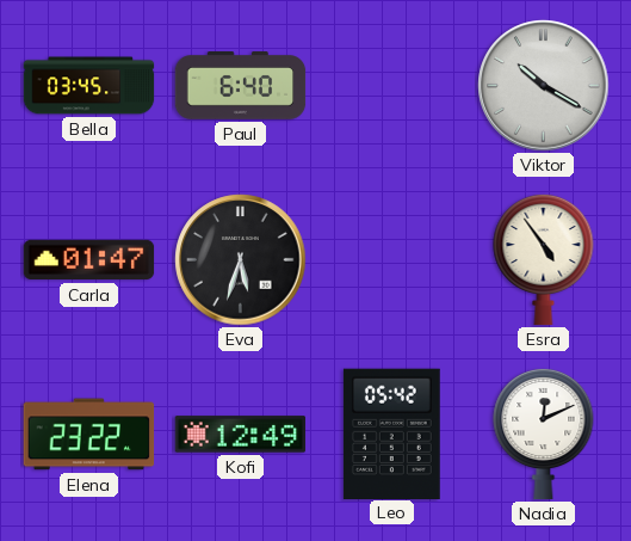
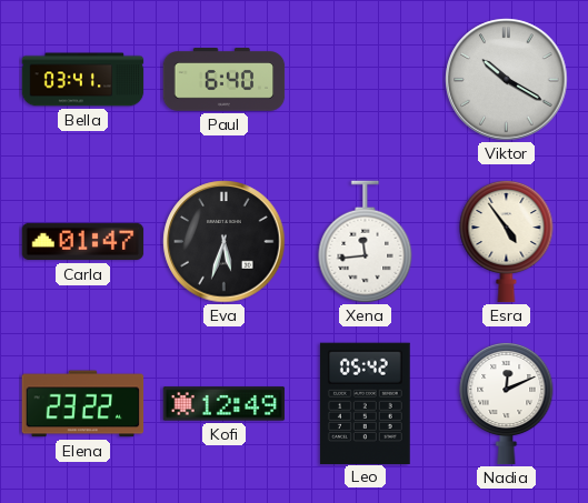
Bella: 03:45 -> 03:41 (83, 80)
Xena: none -> 11:44 (366, 242)
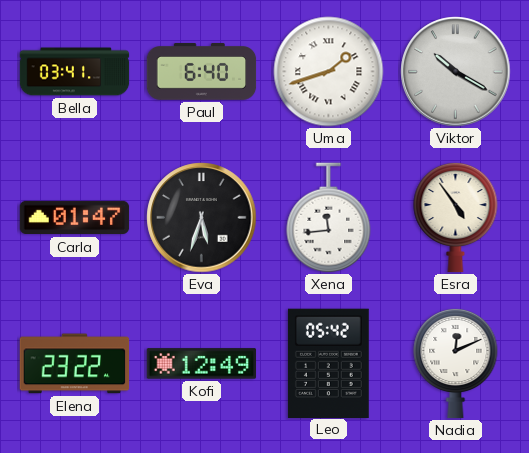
Uma: none -> 1:42 (329, 72)
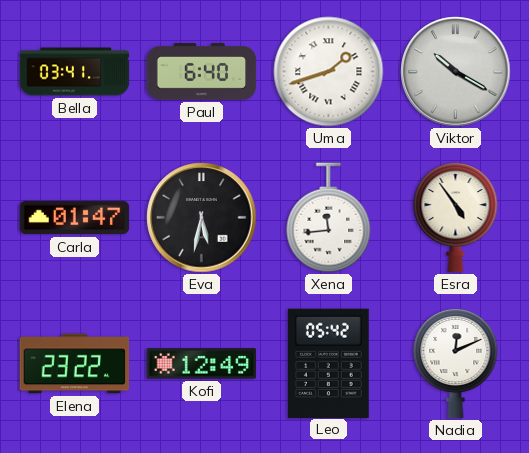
Eva: 5:33 -> 5:32 (202, 218)
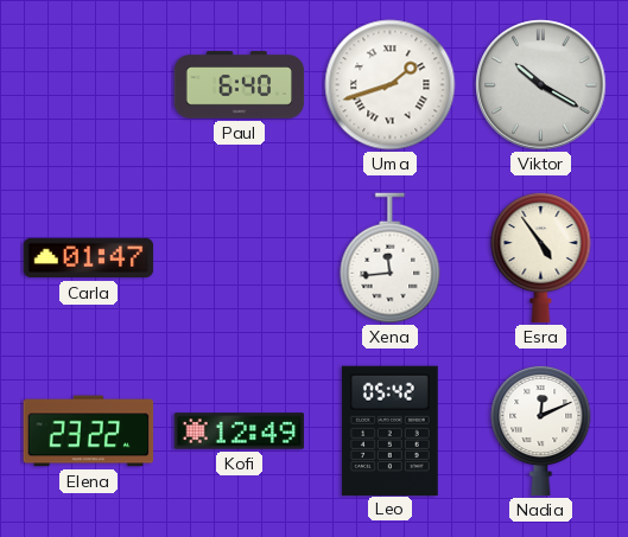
Bella: 03:41 -> none (75, 72)
Eva: 5:32 -> none (202, 218)
